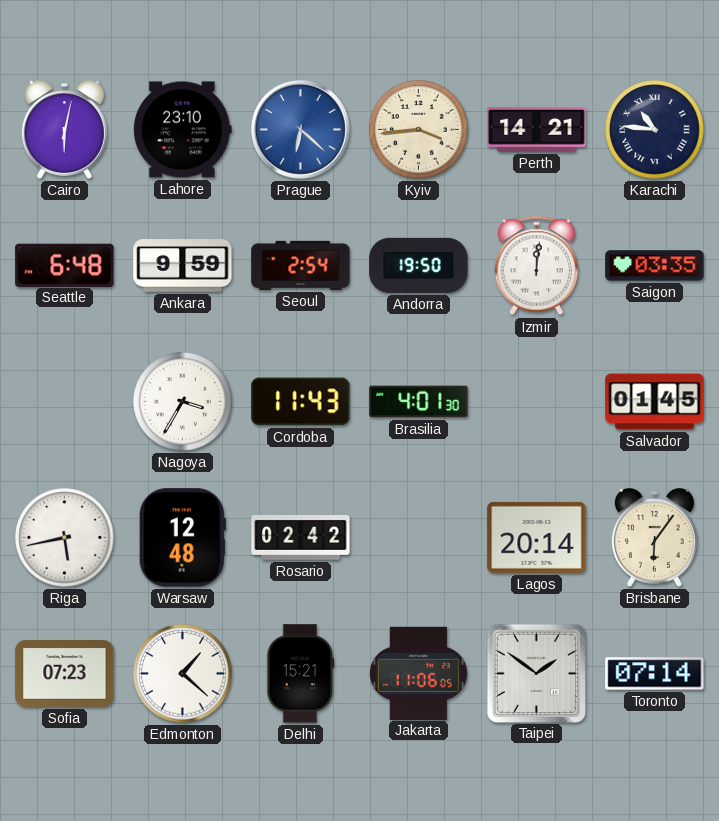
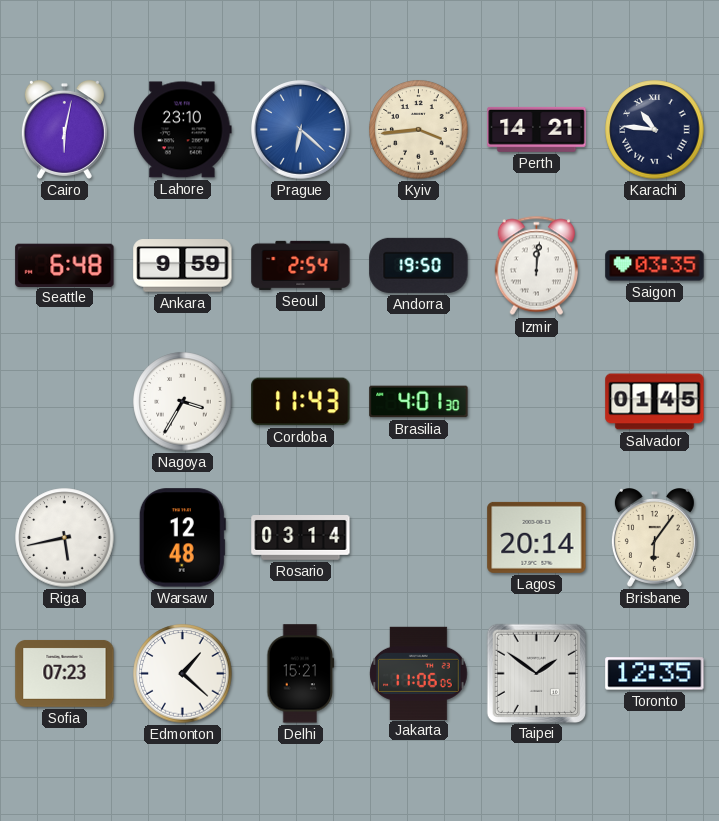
Rosario: 02:42 -> 03:14 (301, 538)
Toronto: 07:14 -> 12:35 (655, 674)
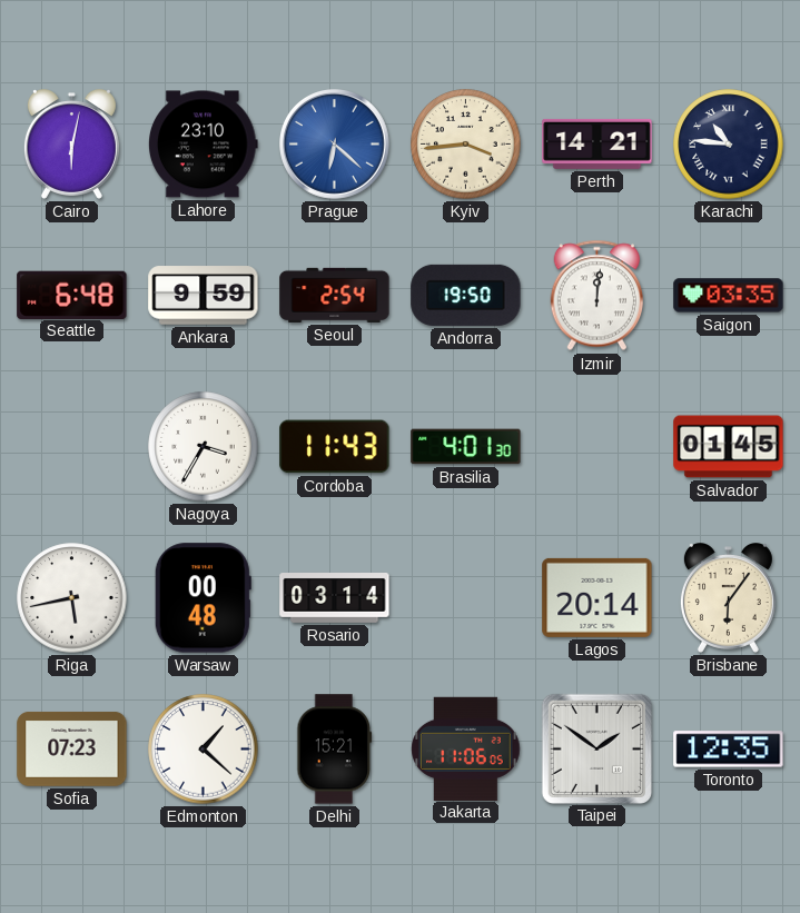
Warsaw: 12:48 -> 00:48 (203, 598)
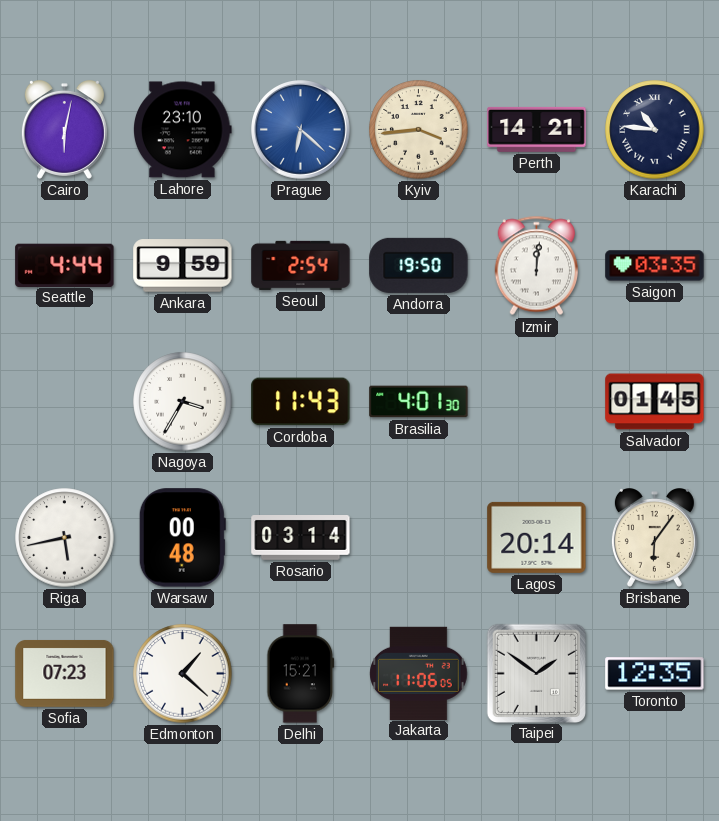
Seattle: 6:48 -> 4:44 (65, 265)
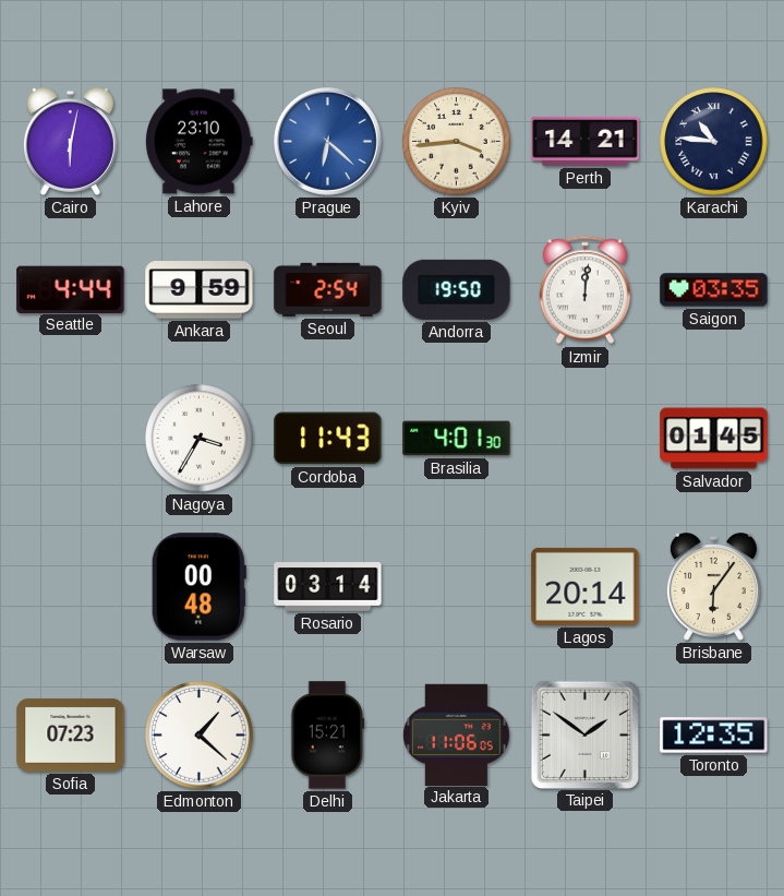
Riga: 5:43 -> none (65, 538)
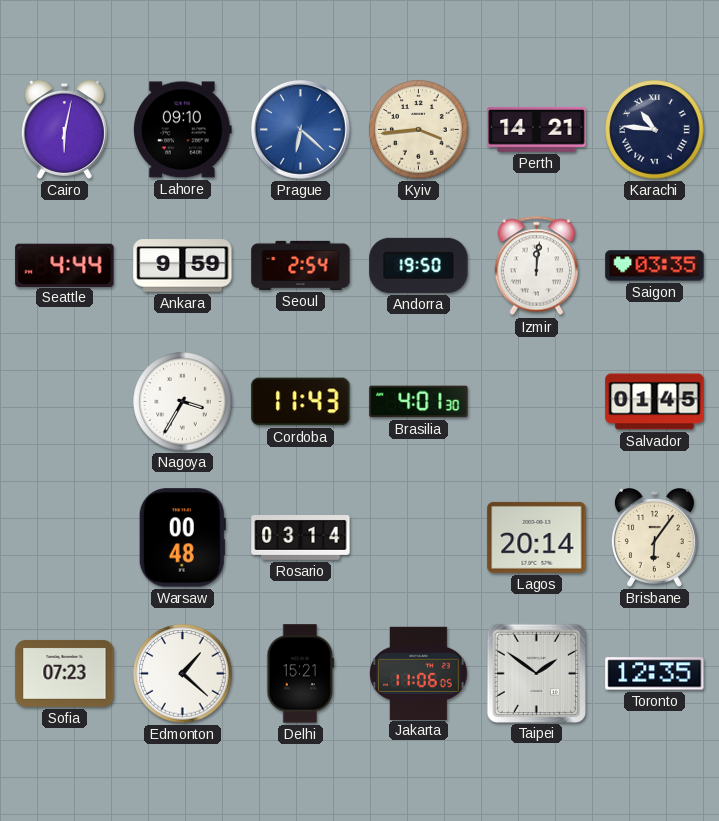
Lahore: 23:10 -> 09:10 (183, 130)
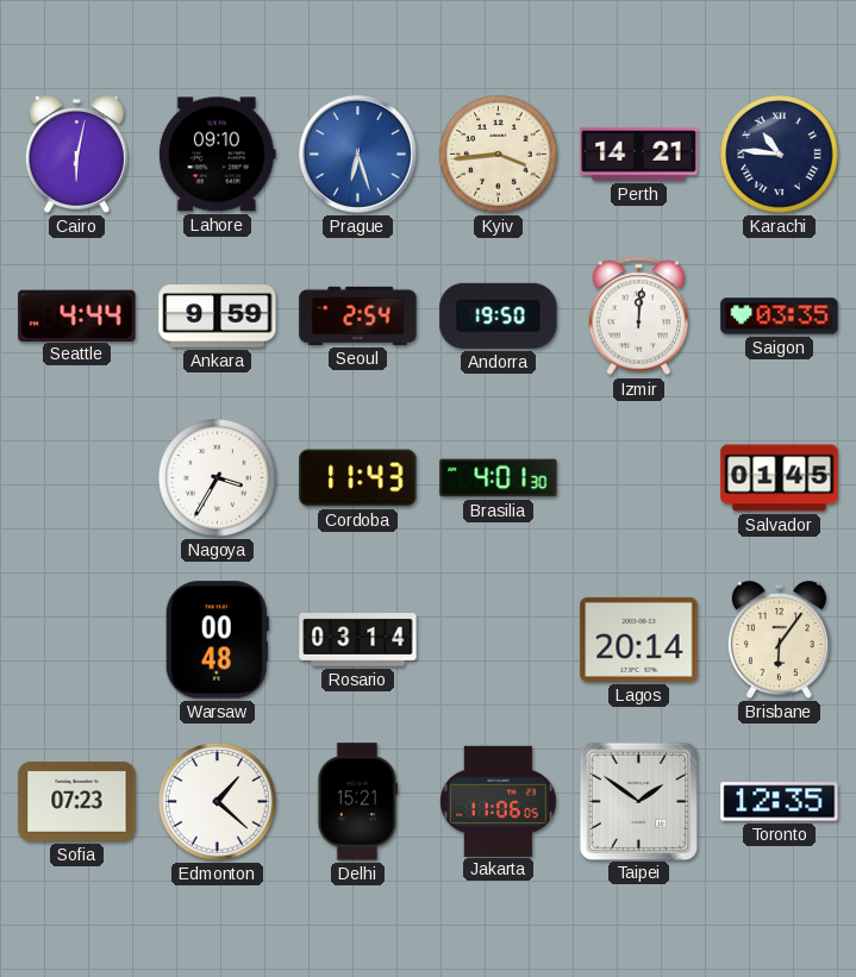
Prague: 6:22 -> 6:27 (358, 155)
